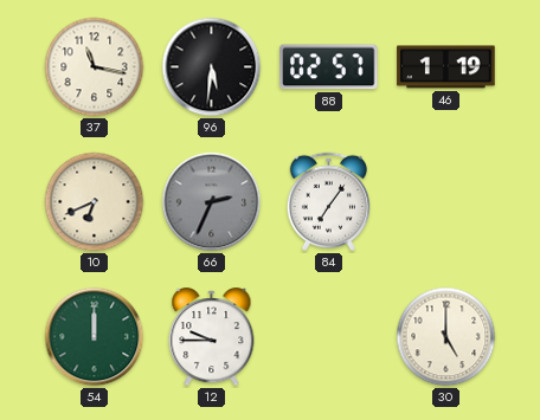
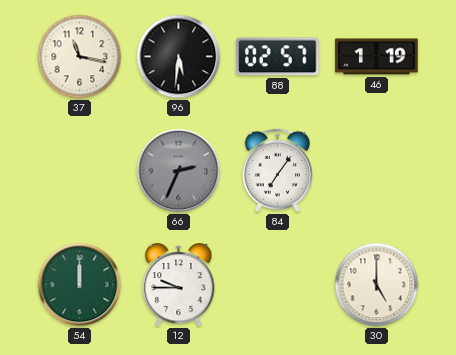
10: 6:41 -> none (95, 202)
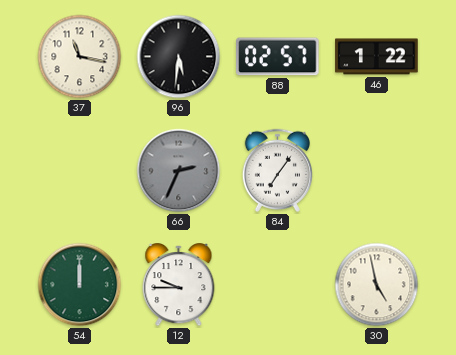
46: 1:19 -> 1:22 (377, 57)
30: 5:00 -> 4:58 (377, 285)
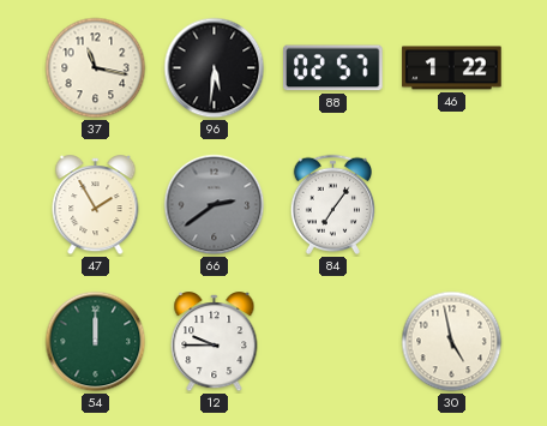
47: none -> 1:55 (96, 205)
66: 2:34 -> 2:39 (215, 205)
